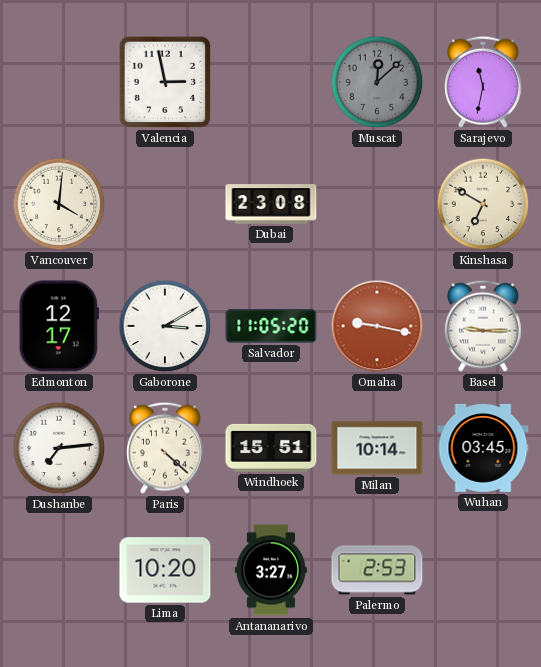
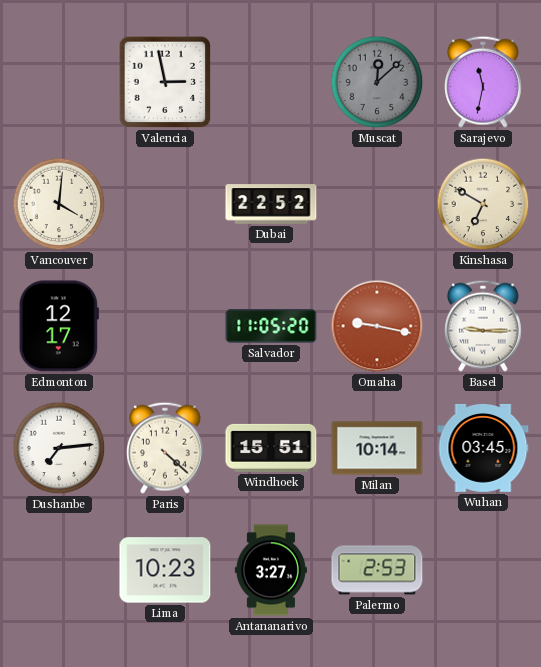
Dubai: 23:08 -> 22:52 (271, 204)
Gaborone: 3:10 -> none (165, 326)
Lima: 10:20 -> 10:23 (165, 570)
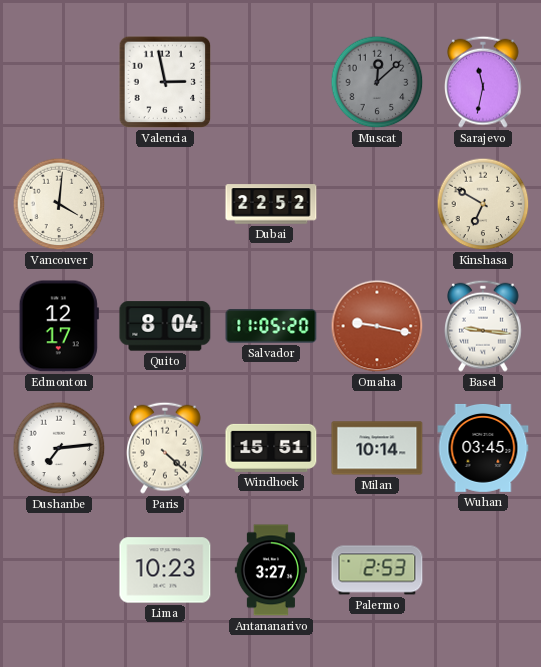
Quito: none -> 8:04 (165, 326)
Basel: 9:15 -> 9:16 (484, 326)
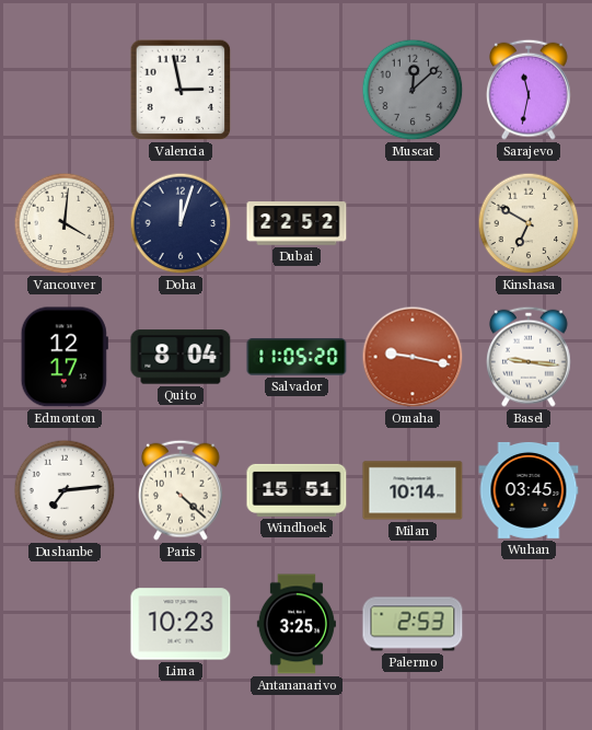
Doha: none -> 12:03 (181, 223)
Antananarivo: 3:27 -> 3:25 (297, 624)
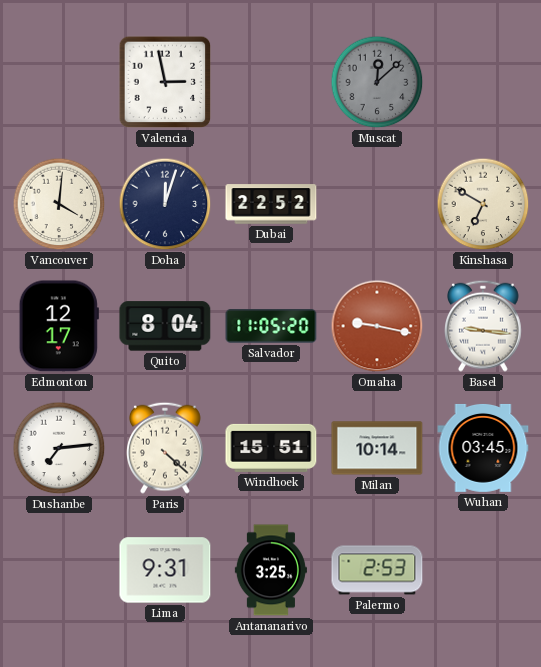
Sarajevo: 11:32 -> none (530, 90)
Lima: 10:23 -> 9:31 (165, 570)
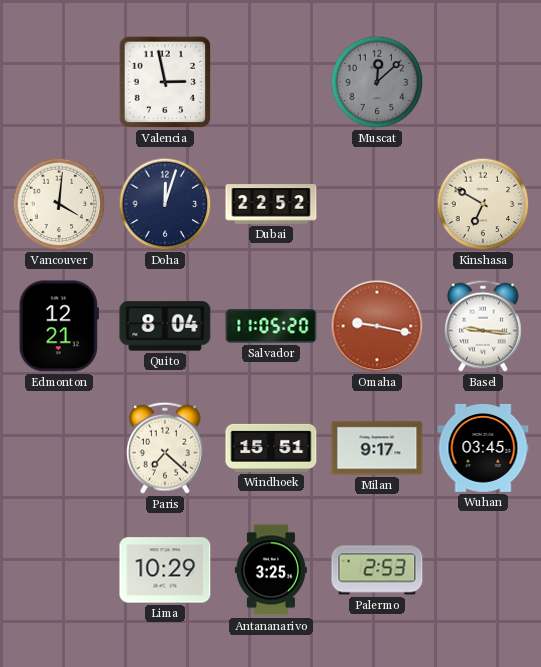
Edmonton: 12:17 -> 12:21 (59, 326)
Dushanbe: 7:14 -> none (59, 448)
Paris: 4:22 -> 7:22 (166, 448)
Milan: 10:14 -> 9:17 (377, 448)
Lima: 9:31 -> 10:29 (165, 570)
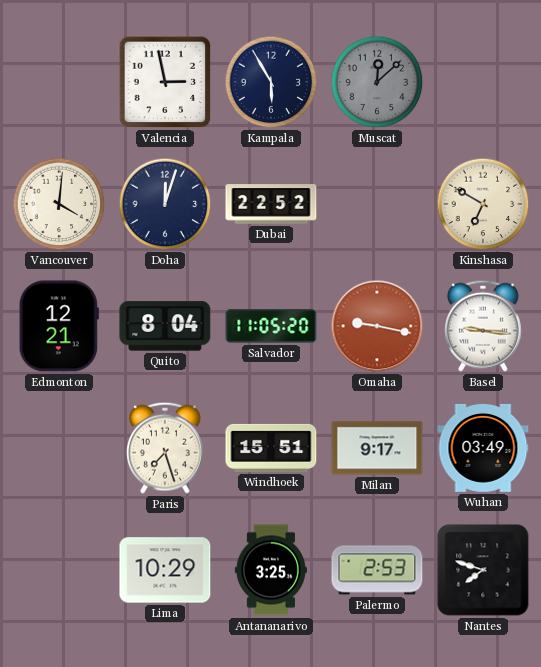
Kampala: none -> 5:55 (271, 82)
Paris: 7:22 -> 7:27 (166, 448)
Wuhan: 03:45 -> 03:49 (483, 448)
Nantes: none -> 7:48 (483, 570)
